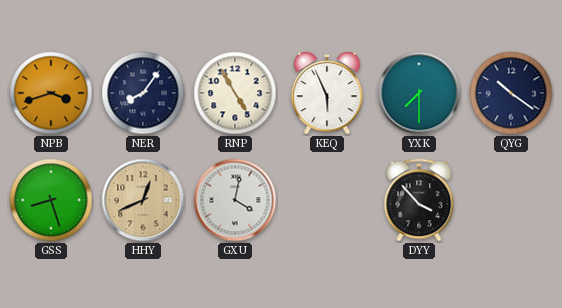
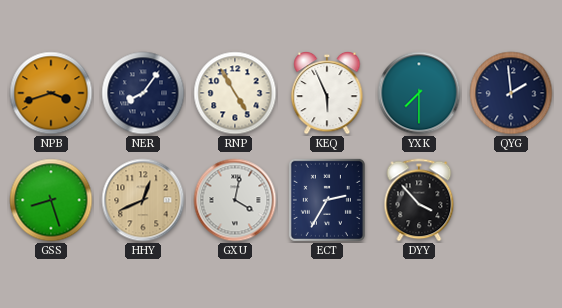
QYG: 10:21 -> 1:59 (511, 93)
ECT: none -> 2:35 (327, 200)
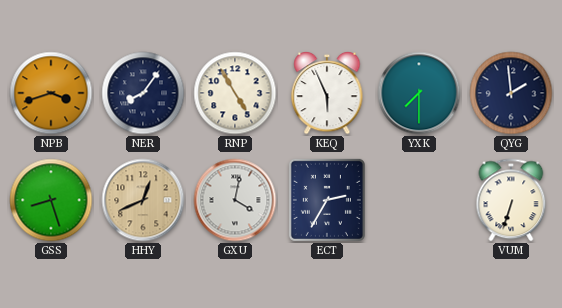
DYY: 3:53 -> none (419, 200)
VUM: none -> 6:33 (511, 200)
